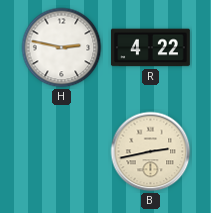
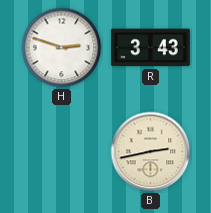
H: 2:47 -> 2:48 (62, 48)
R: 4:22 -> 3:43 (150, 48)
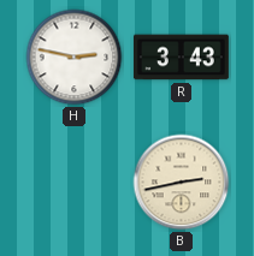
H: 2:48 -> 2:47 (75, 58)
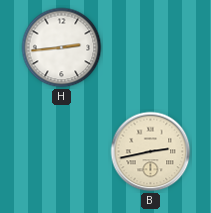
H: 2:47 -> 2:44 (62, 48)
R: 3:43 -> none (181, 58)
